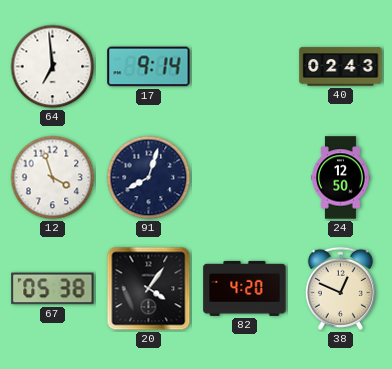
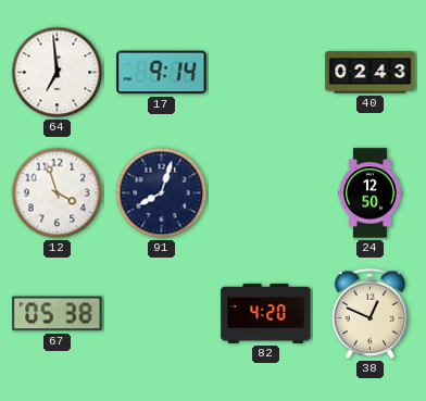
20: 4:06 -> none (149, 289)
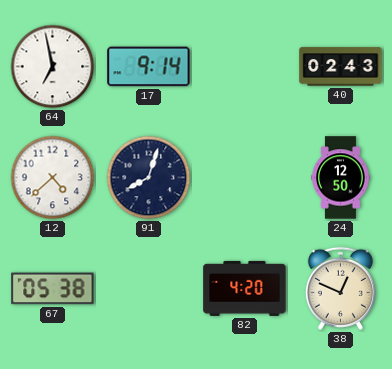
64: 6:59 -> 6:58 (53, 67)
12: 3:57 -> 4:38 (53, 178)
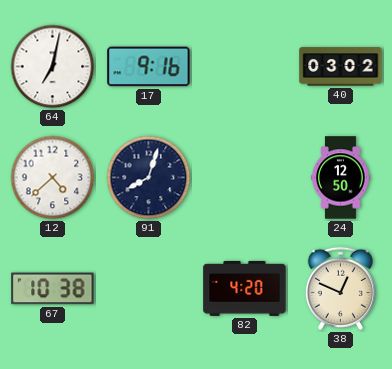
64: 6:58 -> 7:02 (53, 67)
17: 9:14 -> 9:16 (149, 67)
40: 02:43 -> 03:02 (341, 67)
67: 05:38 -> 10:38 (53, 289)
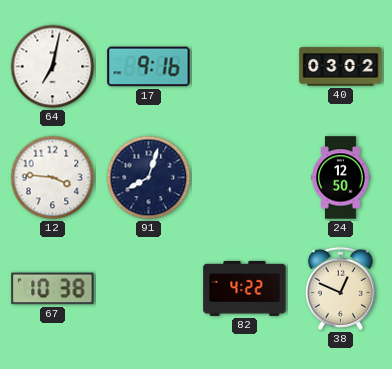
12: 4:38 -> 3:46 (53, 178)
82: 4:20 -> 4:22 (245, 288)
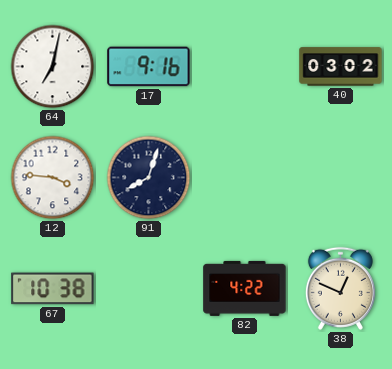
24: 12:50 -> none (341, 178)
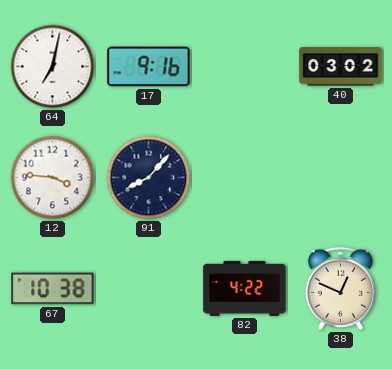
91: 8:03 -> 8:07 (149, 178)
